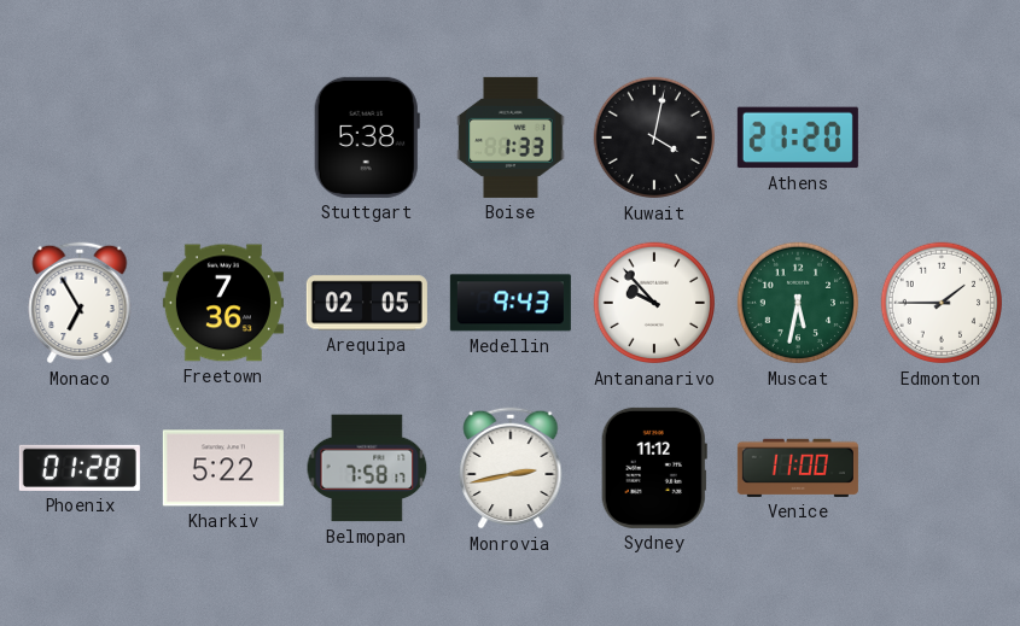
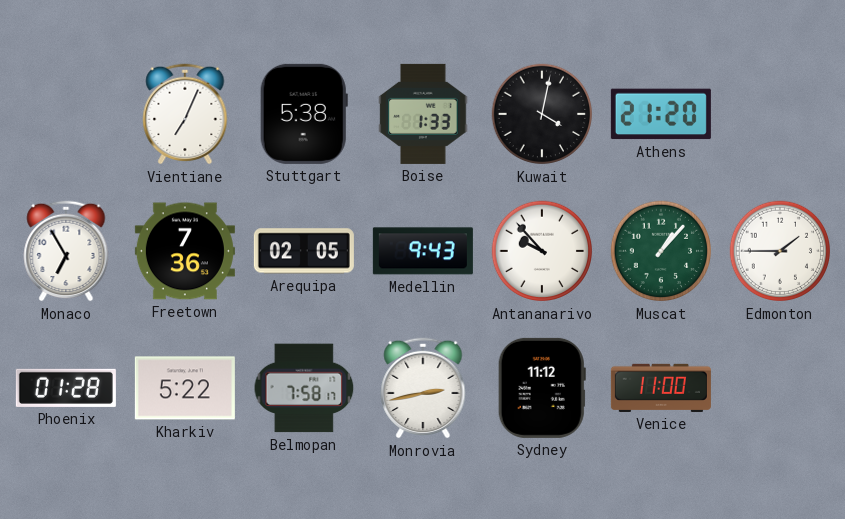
Vientiane: none -> 7:04 (185, 114)
Muscat: 5:32 -> 1:07 (661, 251)
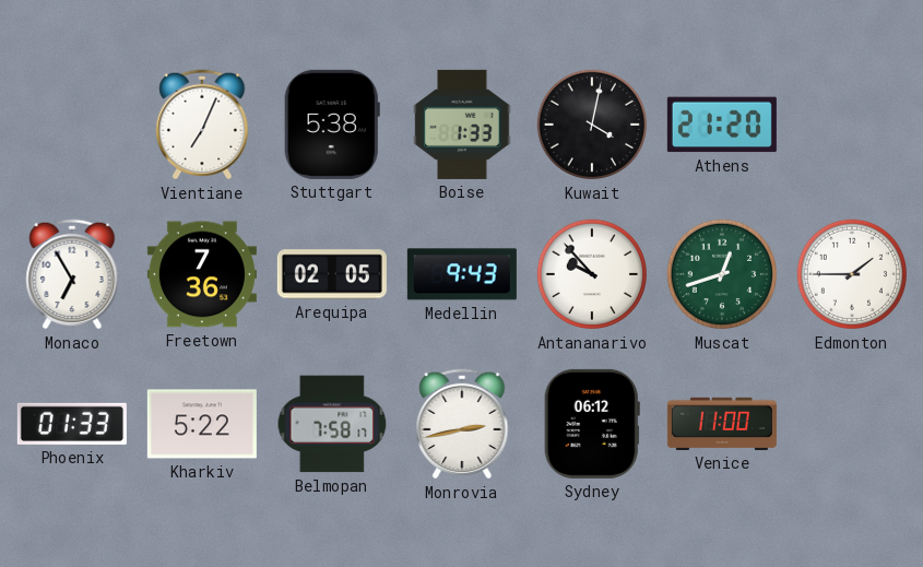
Muscat: 1:07 -> 12:42 (722, 274)
Phoenix: 01:28 -> 01:33 (72, 424)
Sydney: 11:12 -> 06:12 (592, 424)
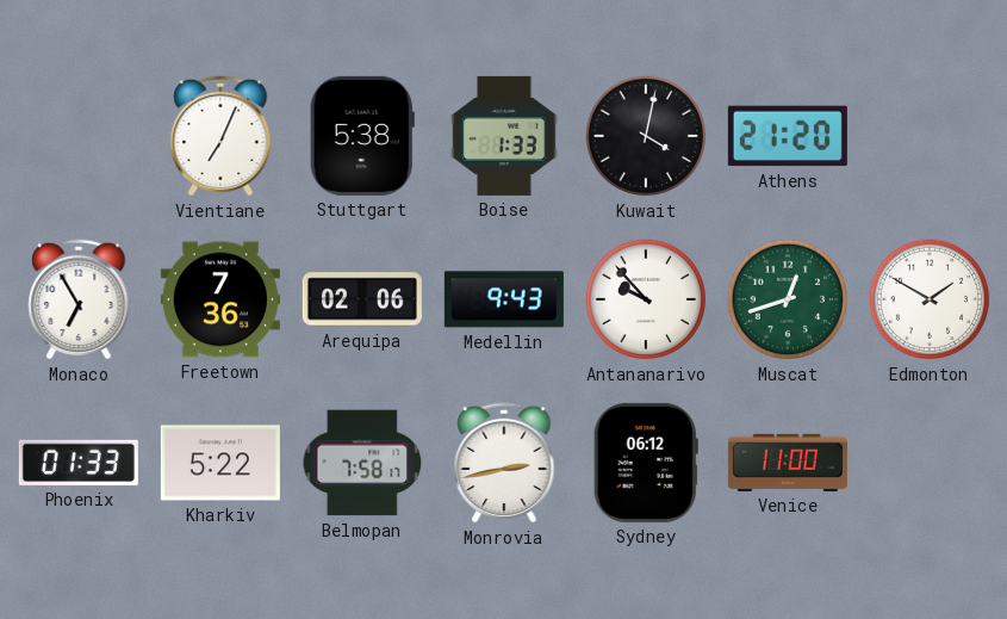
Arequipa: 02:05 -> 02:06 (362, 299)
Edmonton: 1:45 -> 1:50 (930, 299)
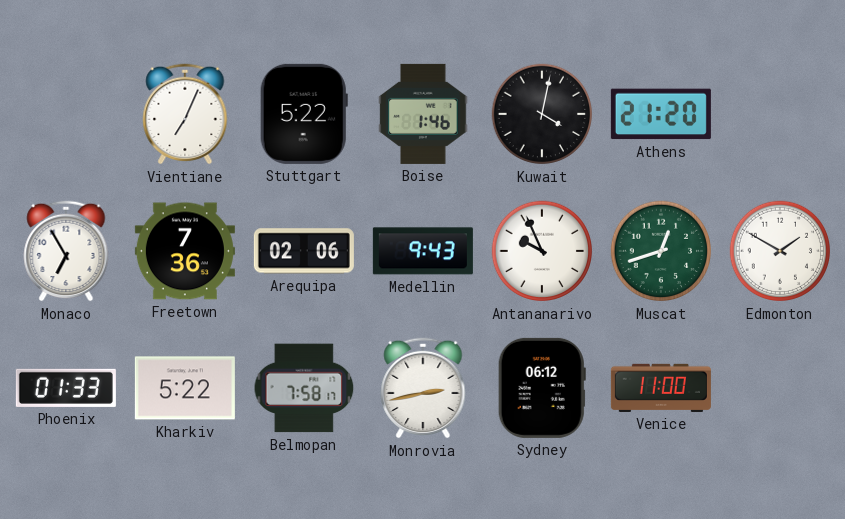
Stuttgart: 5:38 -> 5:22 (304, 114)
Boise: 1:33 -> 1:46 (423, 114)
Antananarivo: 9:53 -> 9:56 (542, 251)
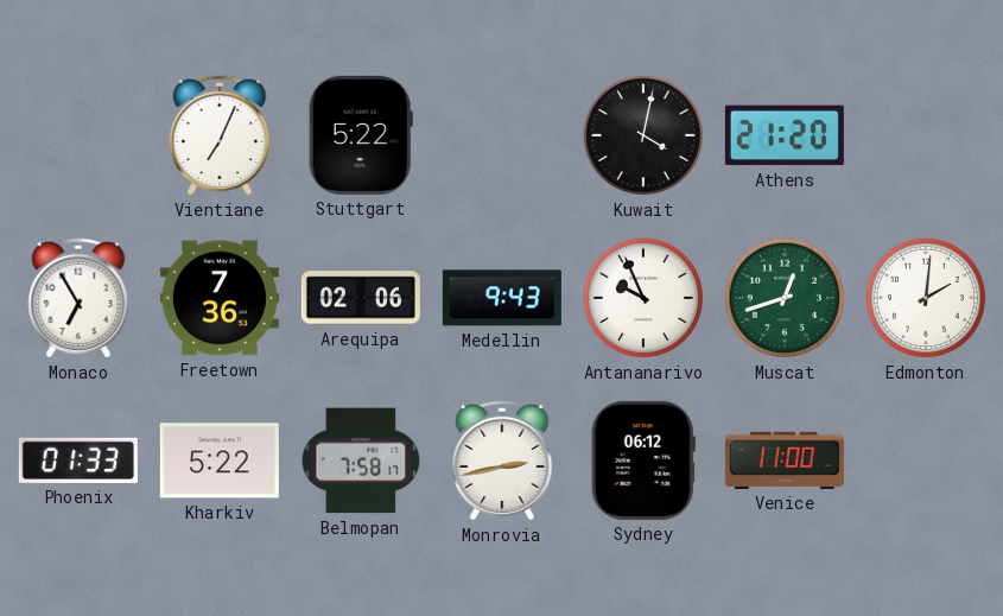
Boise: 1:46 -> none (423, 114)
Edmonton: 1:50 -> 2:01 (926, 298)
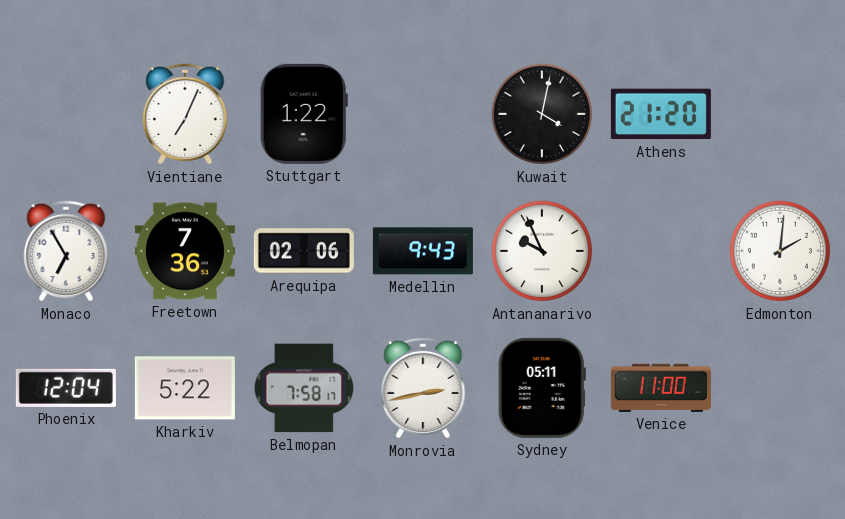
Stuttgart: 5:22 -> 1:22 (304, 114)
Muscat: 12:42 -> none (785, 298)
Phoenix: 01:33 -> 12:04 (66, 388)
Sydney: 06:12 -> 05:11 (542, 388)
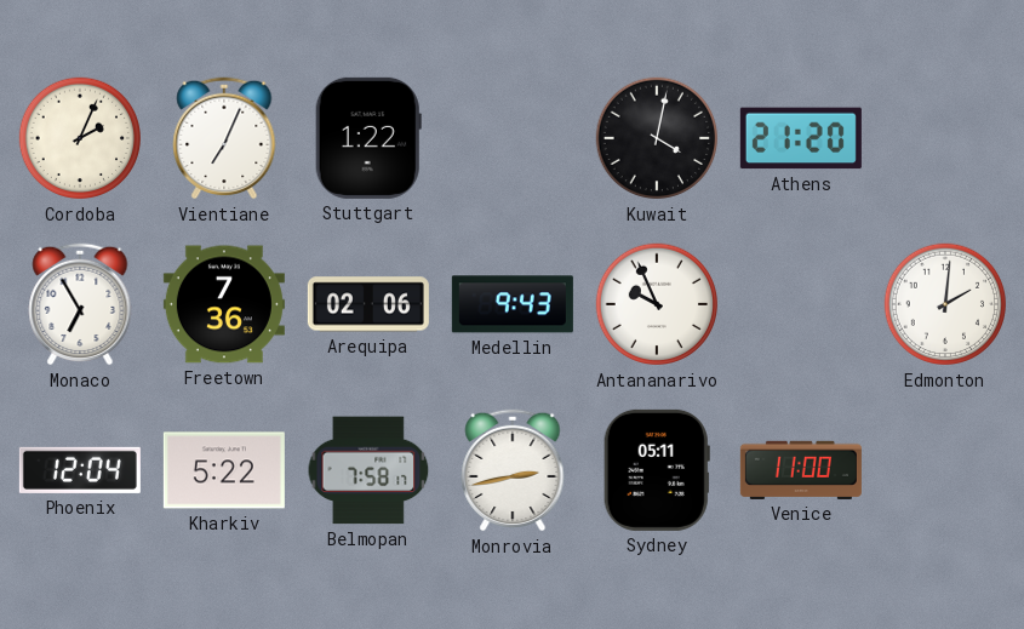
Cordoba: none -> 2:04 (80, 138)
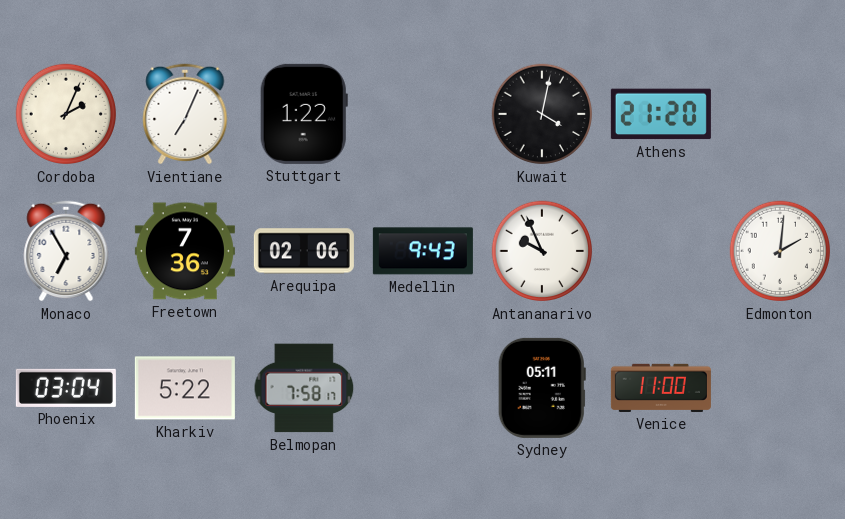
Phoenix: 12:04 -> 03:04 (66, 388)
Monrovia: 2:43 -> none (513, 470)
